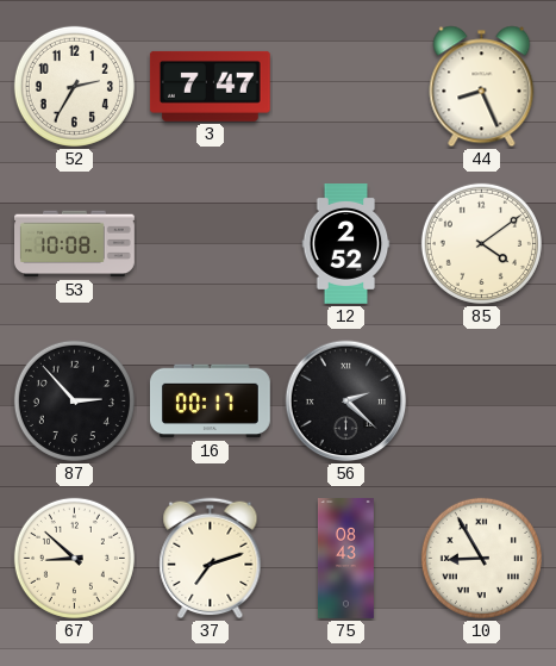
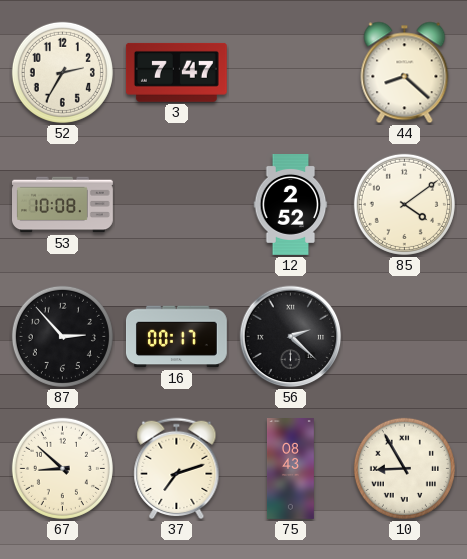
44: 8:26 -> 8:22 (405, 73)
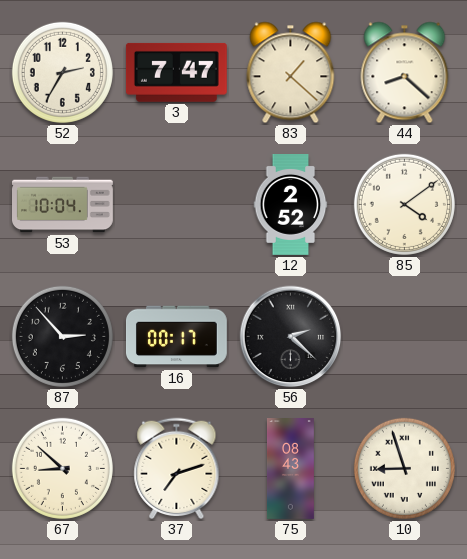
83: none -> 1:22 (291, 73)
53: 10:08 -> 10:04 (63, 205)
10: 8:55 -> 8:57 (404, 468)
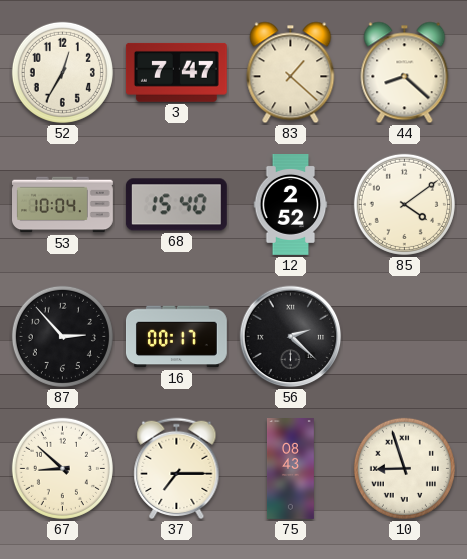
52: 2:35 -> 12:35 (62, 72)
68: none -> 15:40 (176, 205)
37: 7:12 -> 7:15 (177, 469)
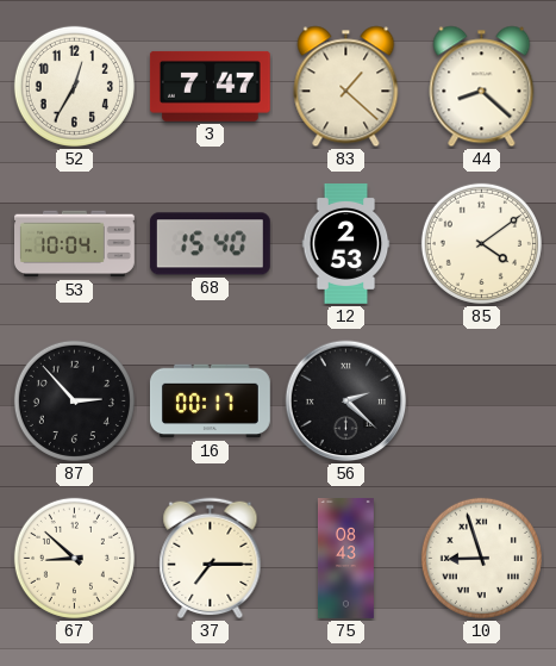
12: 2:52 -> 2:53 (346, 244)
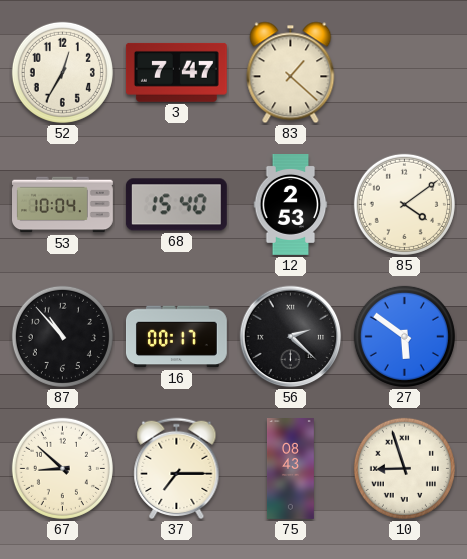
44: 8:22 -> none (482, 87)
87: 2:53 -> 10:53 (62, 336)
27: none -> 5:51 (404, 336)
